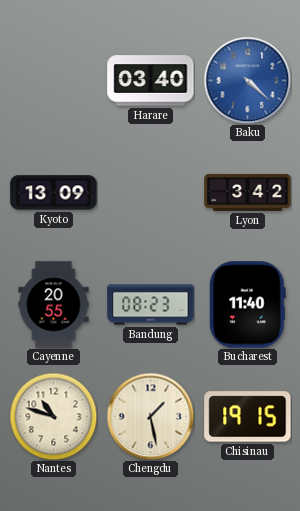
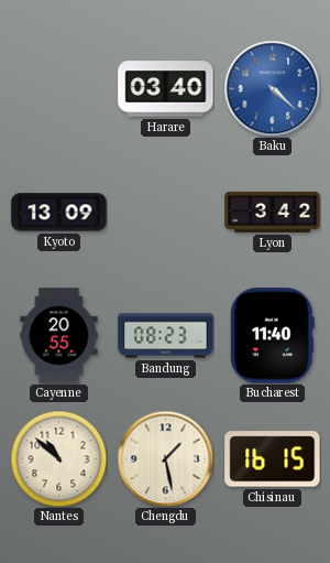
Nantes: 10:48 -> 10:52 (58, 458)
Chisinau: 19:15 -> 16:15 (273, 459)
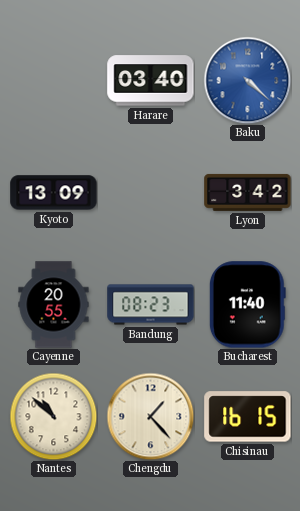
Chengdu: 1:28 -> 1:23 (150, 416)
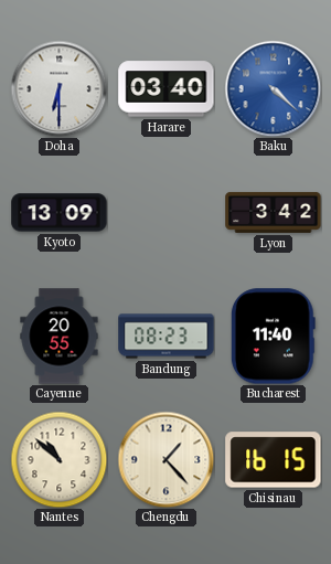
Doha: none -> 6:30 (58, 88)
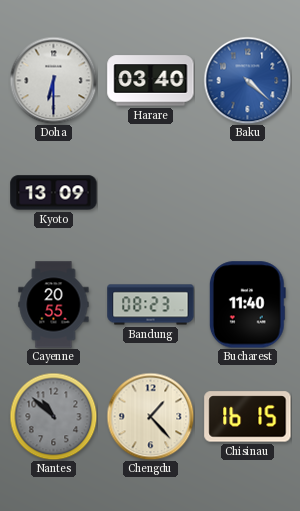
Lyon: 3:42 -> none (274, 212)
Nantes dial: cream -> grey (53, 416)
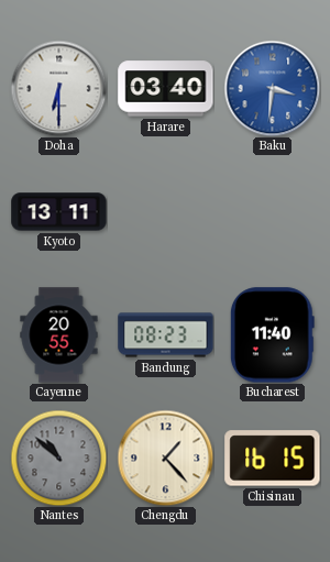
Baku: 4:22 -> 3:31 (272, 88)
Kyoto: 13:09 -> 13:11 (59, 212)
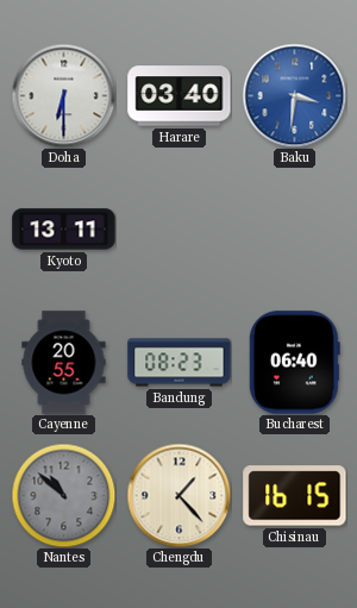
Bucharest: 11:40 -> 06:40 (294, 363)
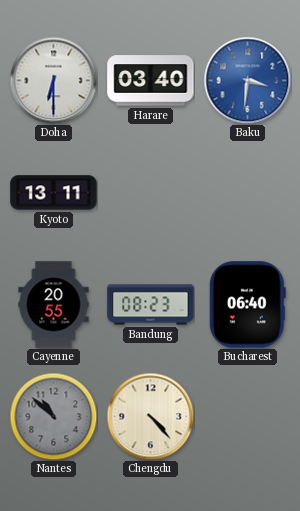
Chengdu: 1:23 -> 4:23 (150, 416)
Chisinau: 16:15 -> none (295, 496)
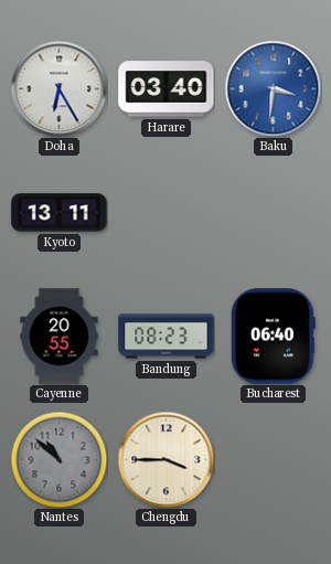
Doha: 6:30 -> 6:25 (58, 88)
Chengdu: 4:23 -> 3:45 (165, 459)
